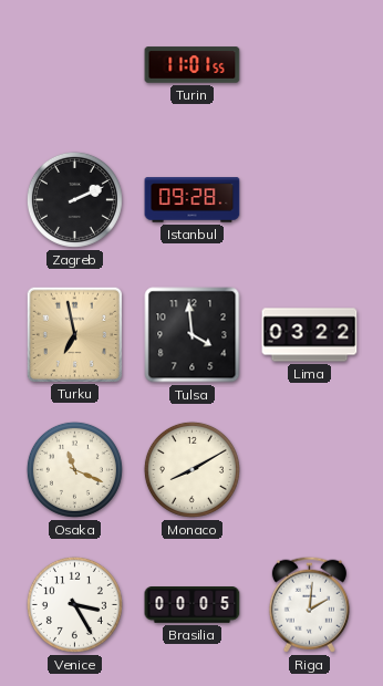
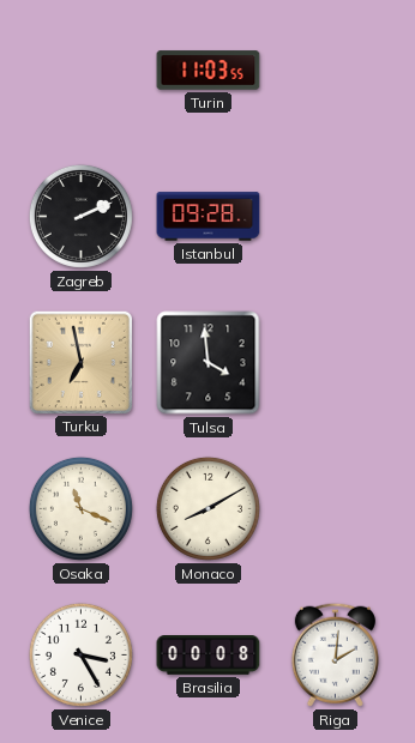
Turin: 11:01 -> 11:03 (209, 71)
Lima: 03:22 -> none (310, 335)
Brasilia: 00:05 -> 00:08 (209, 656)
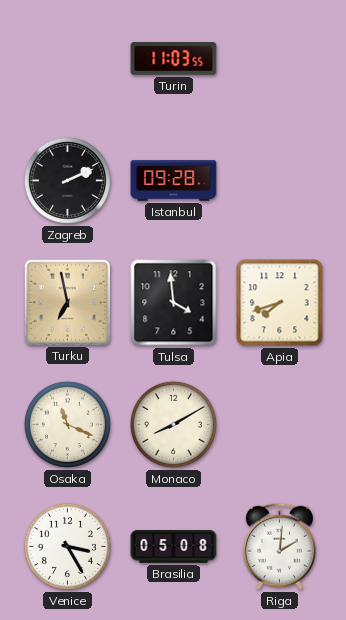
Apia: none -> 7:42 (280, 303)
Brasilia: 00:08 -> 05:08 (174, 547)
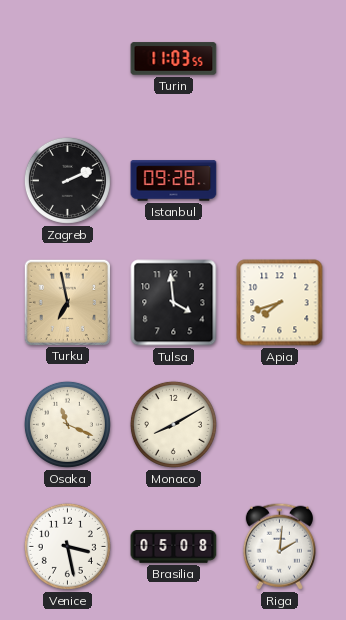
Venice: 3:25 -> 3:28 (67, 546)
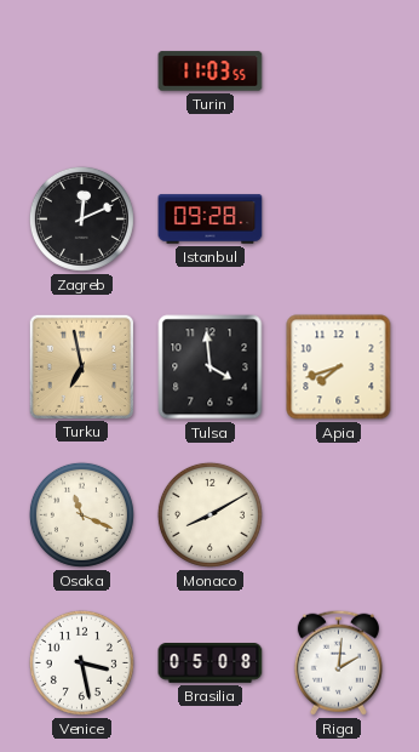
Zagreb: 2:11 -> 12:11 (81, 218)
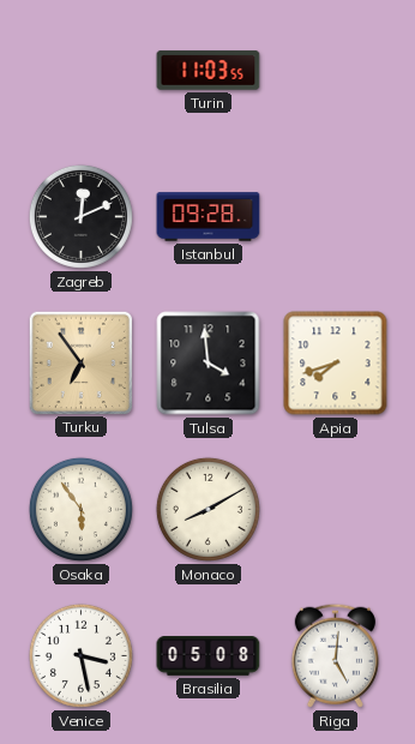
Turku: 6:58 -> 6:54 (80, 362)
Osaka: 11:19 -> 5:54 (80, 509)
Riga: 2:01 -> 5:01 (335, 655)
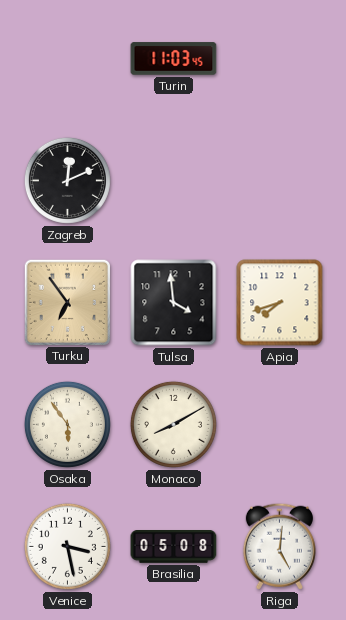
Turin: 11:03:55 -> 11:03:45 (174, 59)
Istanbul: 09:28 -> none (209, 217)
